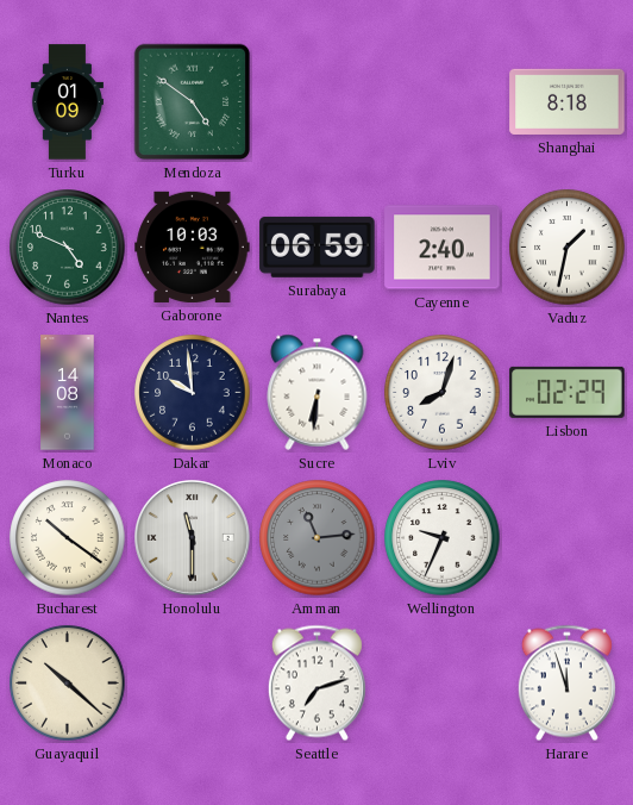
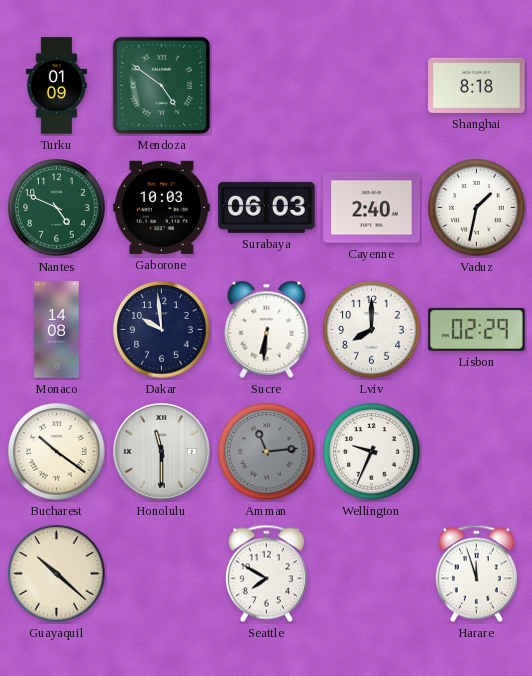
Surabaya: 06:59 -> 06:03 (267, 207)
Lviv: 8:03 -> 8:00 (372, 330)
Seattle: 7:12 -> 7:50 (266, 574)
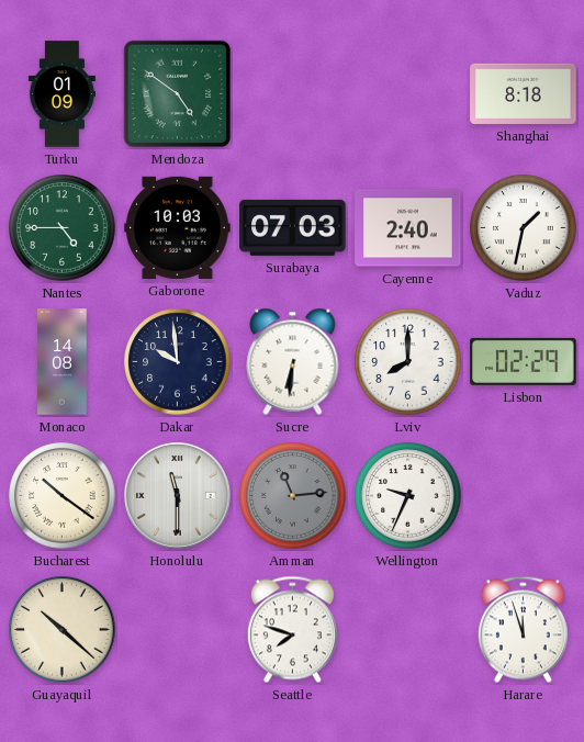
Nantes: 4:49 -> 4:45 (63, 228)
Surabaya: 06:03 -> 07:03 (293, 227)
Seattle: 7:50 -> 7:48 (292, 630)
